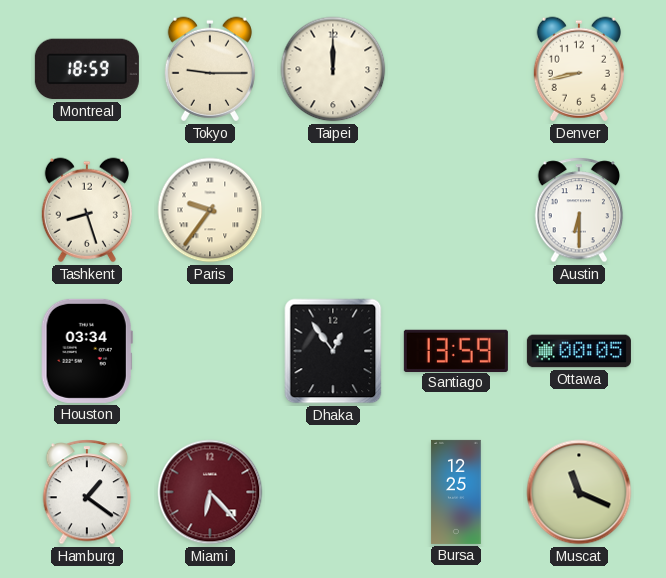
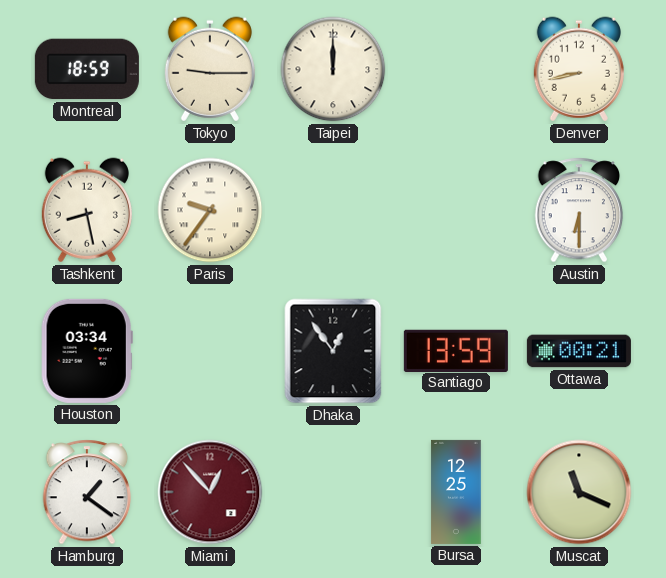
Tashkent: 8:27 -> 8:28 (87, 210)
Ottawa: 00:05 -> 00:21 (579, 351)
Miami: 6:23 -> 12:53 (210, 492)
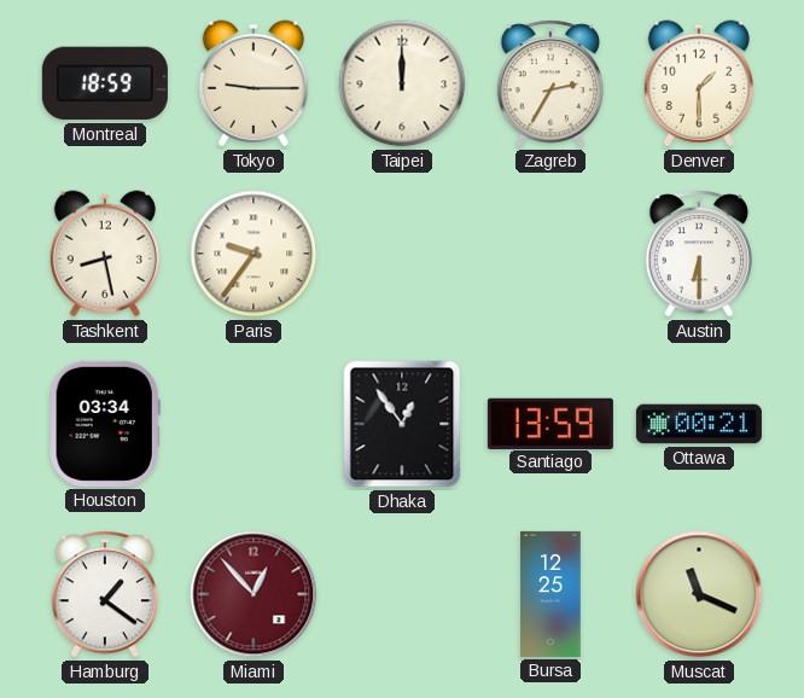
Zagreb: none -> 2:35 (550, 83)
Denver: 8:43 -> 1:30 (699, 83)
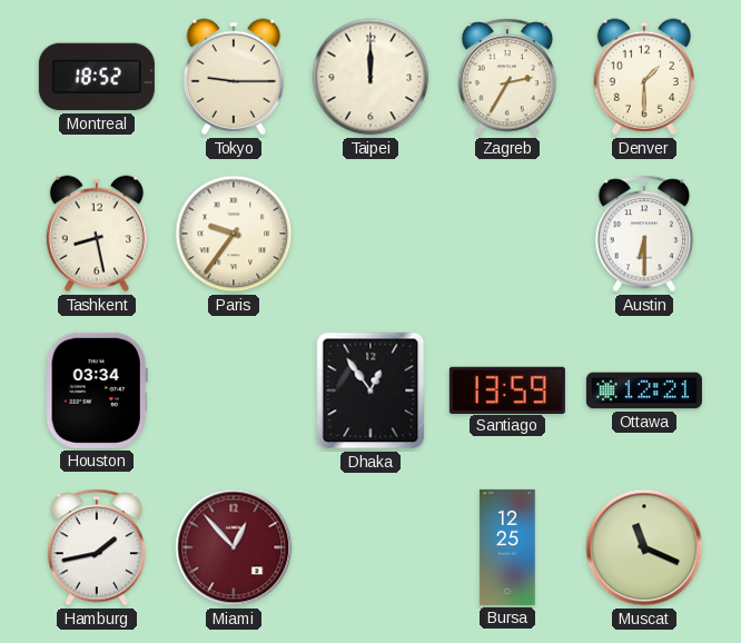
Montreal: 18:59 -> 18:52 (97, 77)
Ottawa: 00:21 -> 12:21 (644, 390)
Hamburg: 1:21 -> 1:43 (97, 547)
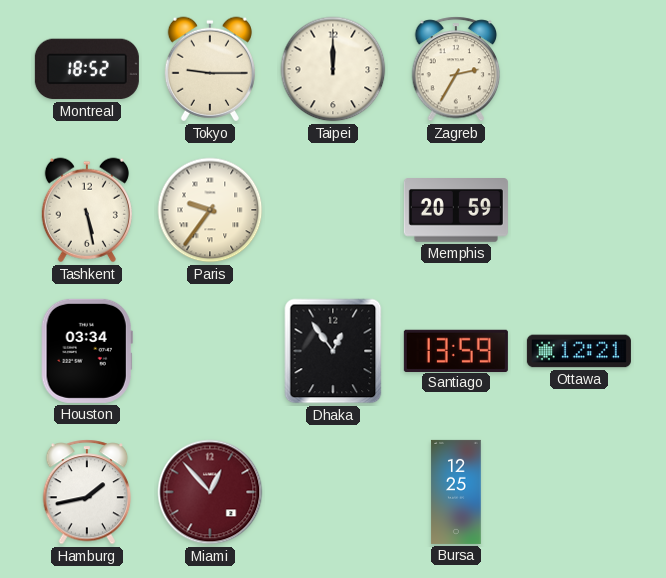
Denver: 1:30 -> none (644, 77)
Tashkent: 8:28 -> 5:28 (87, 210)
Memphis: none -> 20:59 (456, 211)
Austin: 6:30 -> none (644, 234)
Muscat: 11:19 -> none (644, 547)
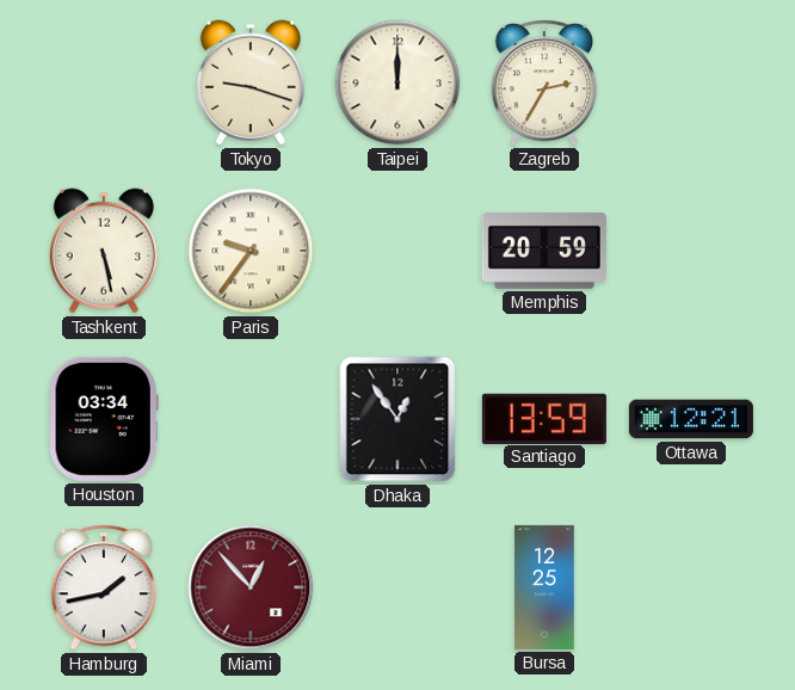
Montreal: 18:52 -> none (87, 69)
Tokyo: 9:15 -> 9:18 (251, 82)
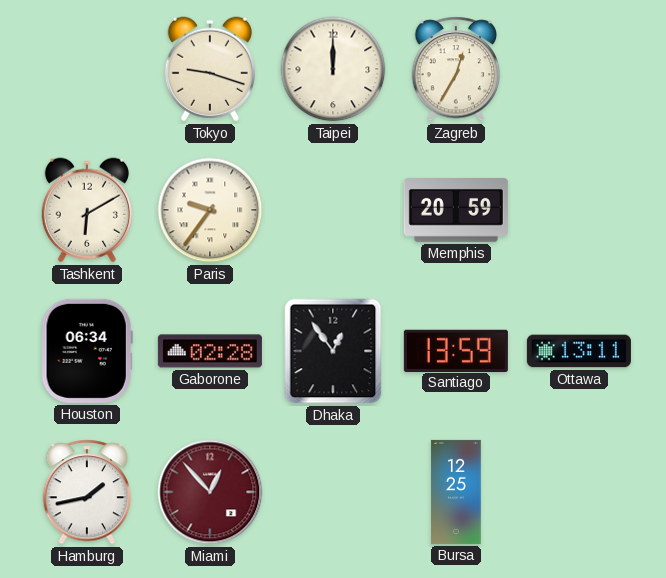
Zagreb: 2:35 -> 12:35 (456, 69)
Tashkent: 5:28 -> 6:10 (87, 210)
Houston: 03:34 -> 06:34 (87, 351)
Gaborone: none -> 02:28 (210, 351)
Ottawa: 12:21 -> 13:11 (579, 351)
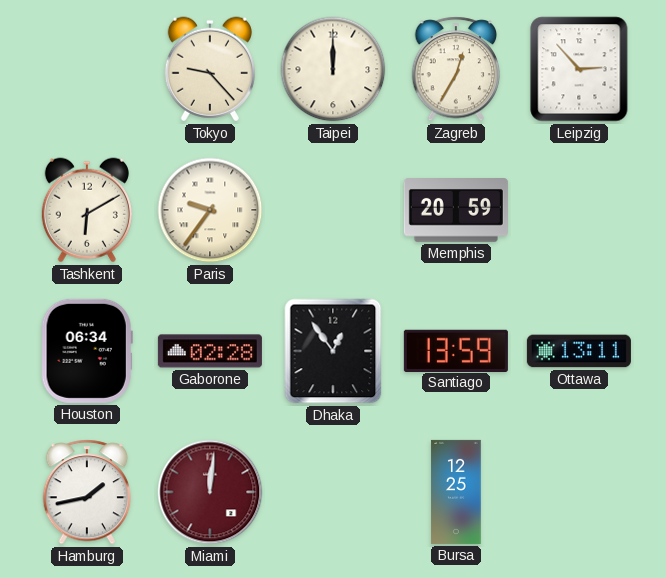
Tokyo: 9:18 -> 9:23 (210, 69)
Leipzig: none -> 2:53 (579, 69)
Miami: 12:53 -> 12:01 (210, 492)
